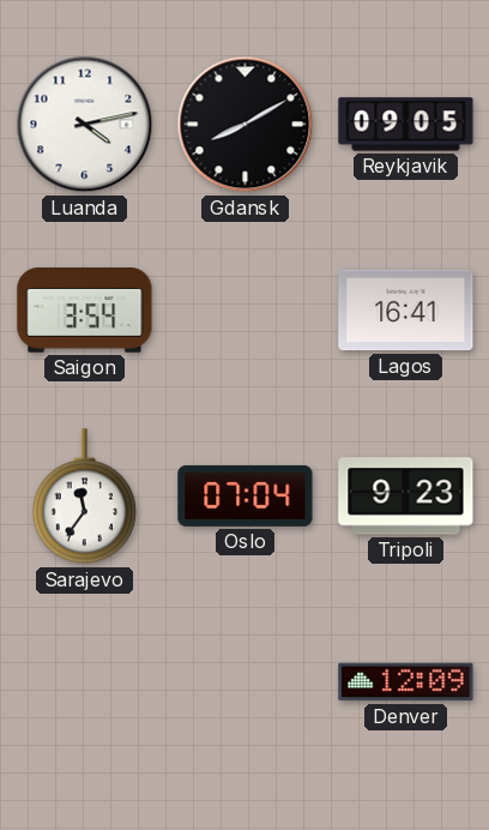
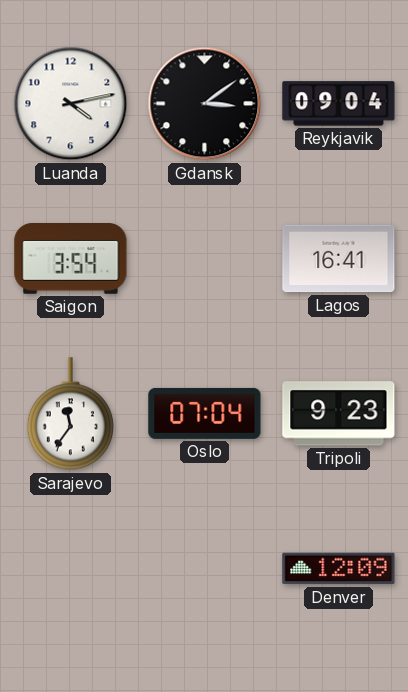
Gdansk: 8:10 -> 3:09 (205, 104)
Reykjavik: 09:05 -> 09:04 (339, 104)
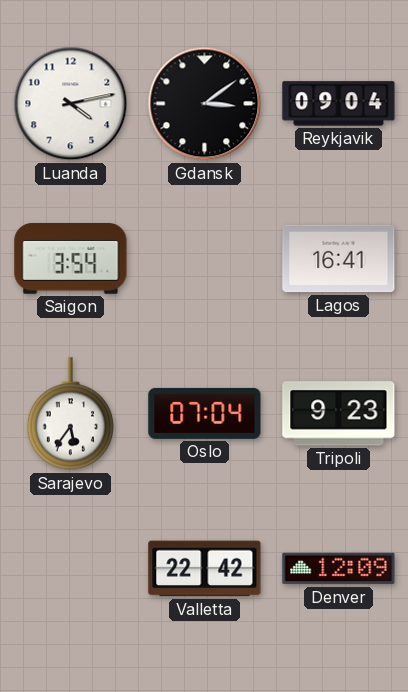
Sarajevo: 11:36 -> 5:36 (70, 414)
Valletta: none -> 22:42 (205, 569)
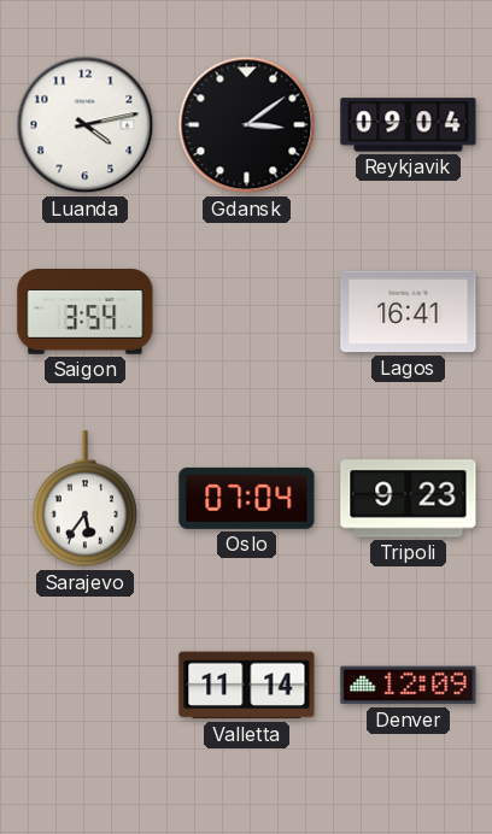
Valletta: 22:42 -> 11:14 (247, 686)
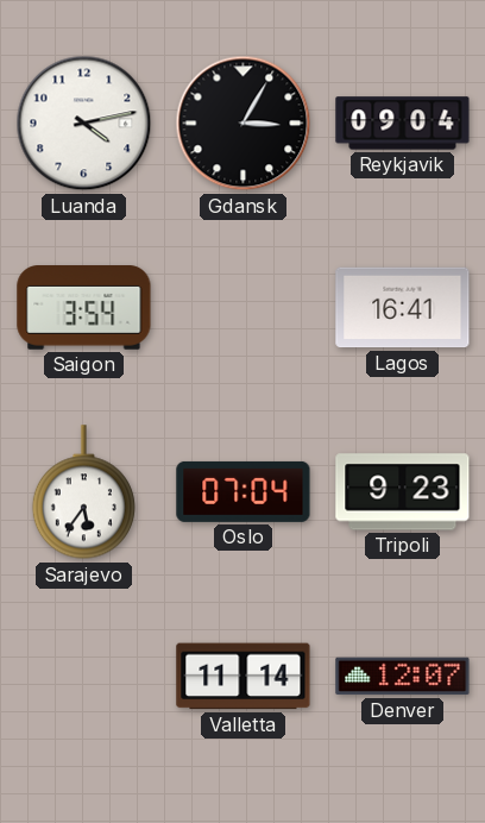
Gdansk: 3:09 -> 3:05 (244, 124)
Denver: 12:09 -> 12:07 (403, 677)
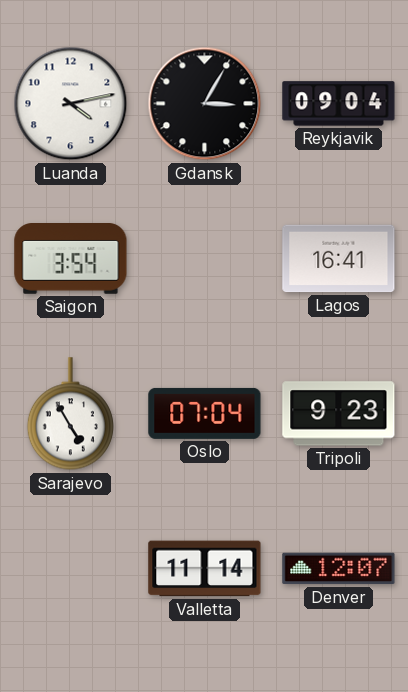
Sarajevo: 5:36 -> 4:55 (70, 414)
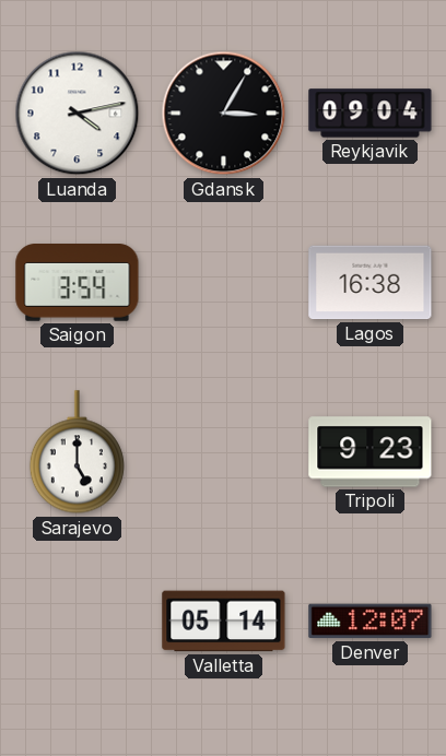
Lagos: 16:41 -> 16:38 (371, 283)
Sarajevo: 4:55 -> 5:00 (77, 452)
Oslo: 07:04 -> none (205, 413)
Valletta: 11:14 -> 05:14 (224, 622)
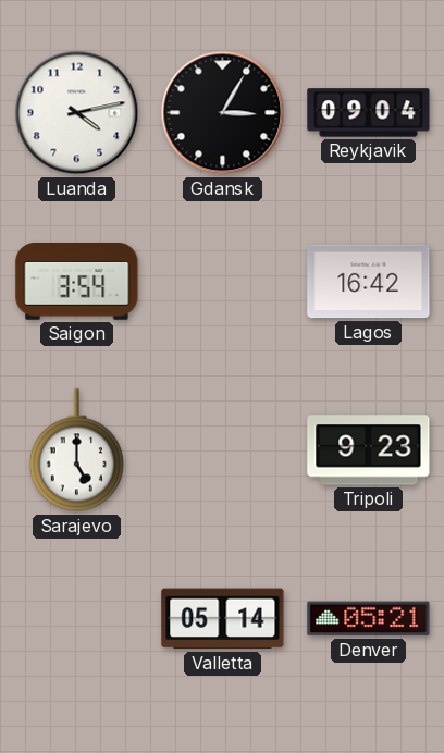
Lagos: 16:38 -> 16:42 (369, 282)
Denver: 12:07 -> 05:21 (369, 619)
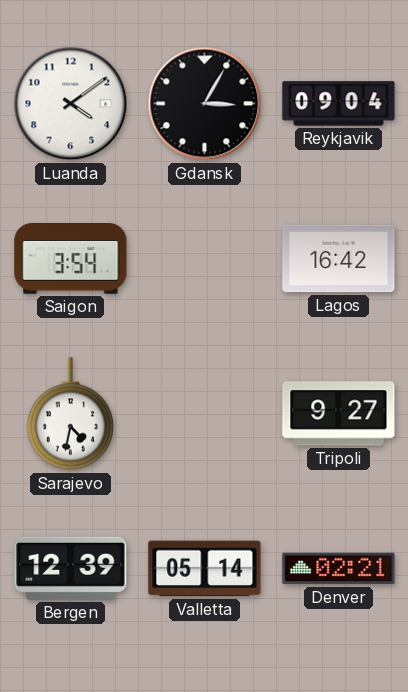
Luanda: 4:13 -> 4:09 (71, 104)
Sarajevo: 5:00 -> 4:32 (70, 414)
Tripoli: 9:23 -> 9:27 (339, 414)
Bergen: none -> 12:39 (71, 568)
Denver: 05:21 -> 02:21 (339, 569)
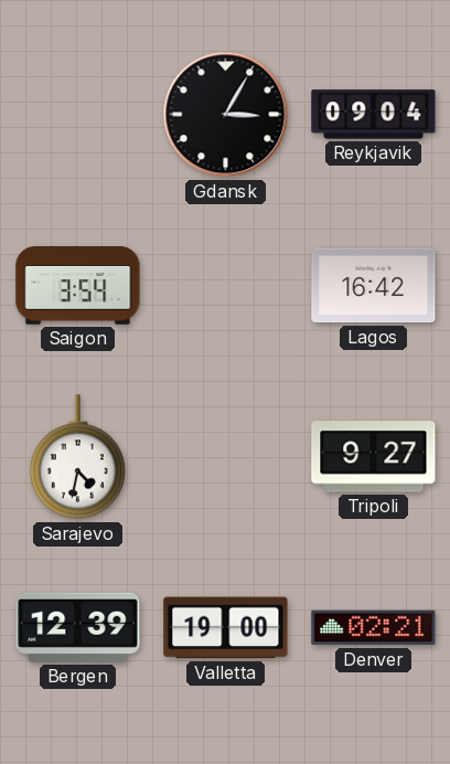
Luanda: 4:09 -> none (71, 104)
Valletta: 05:14 -> 19:00 (226, 628)
